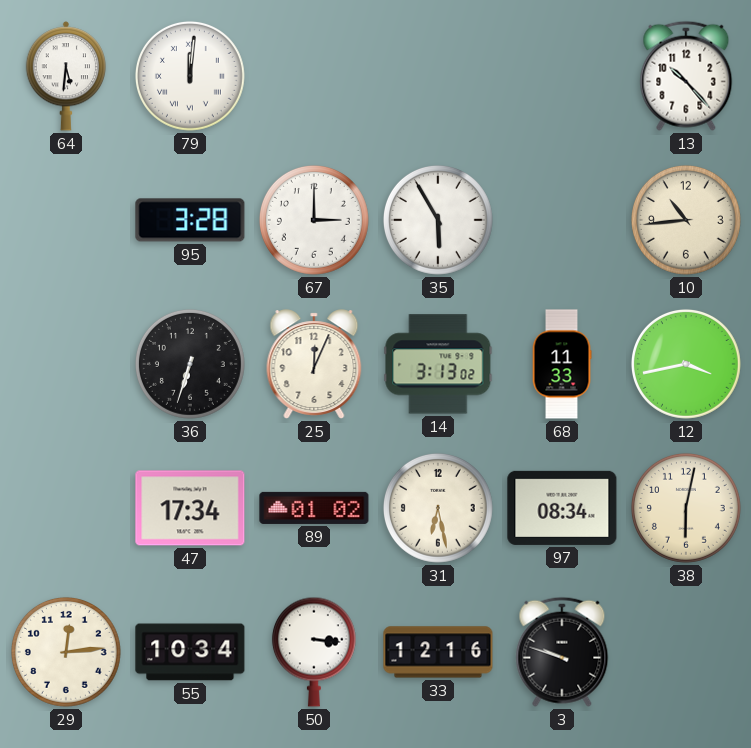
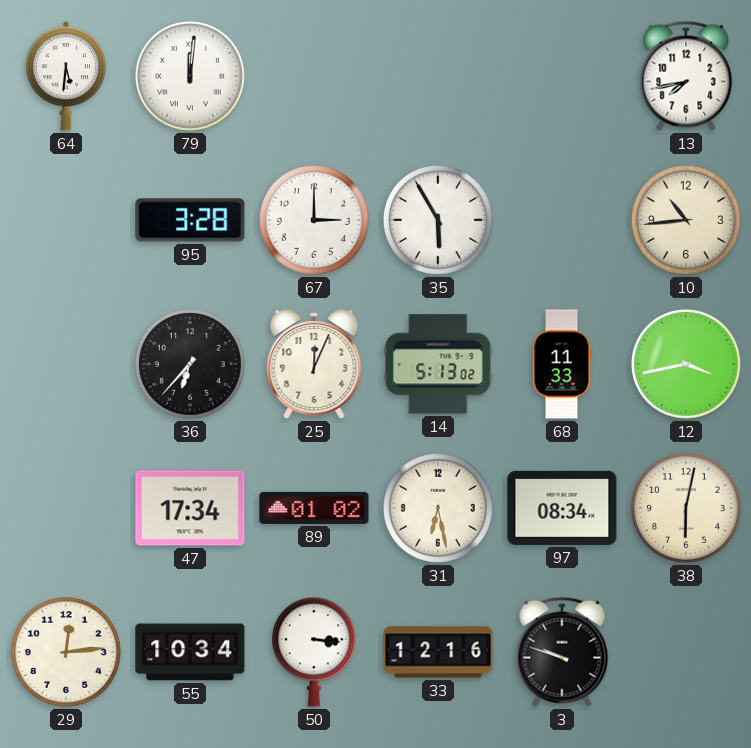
13: 10:23 -> 7:43 (686, 76)
36: 6:33 -> 6:37 (190, 364)
14: 3:13 -> 5:13 (438, 364)
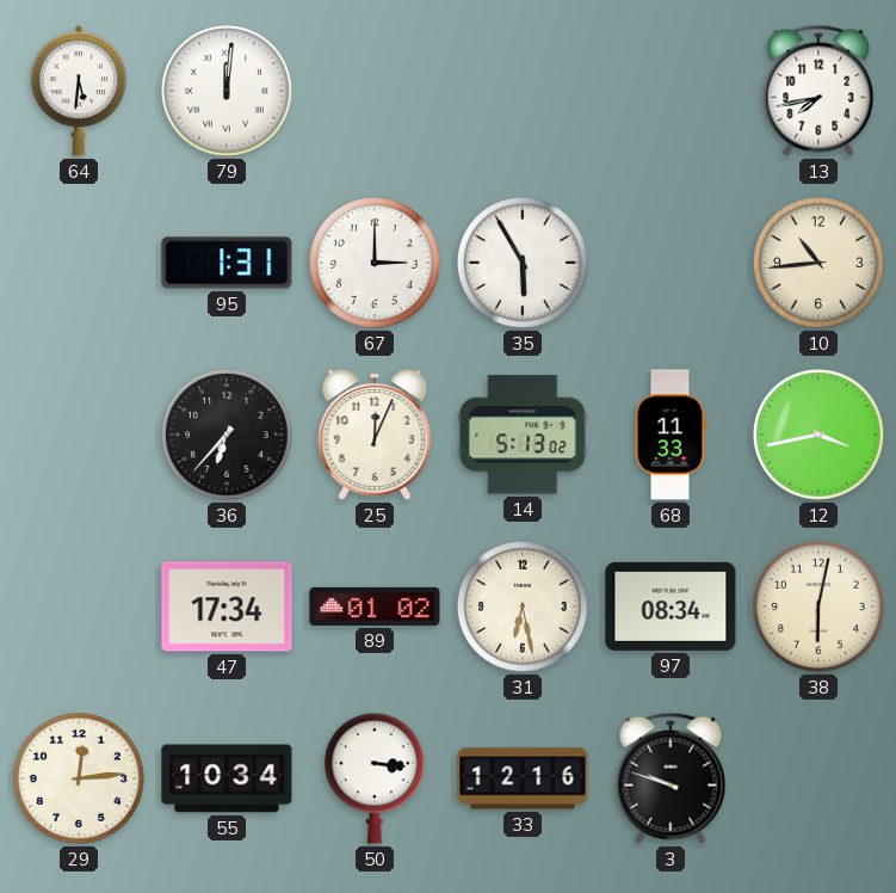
95: 3:28 -> 1:31 (227, 263)
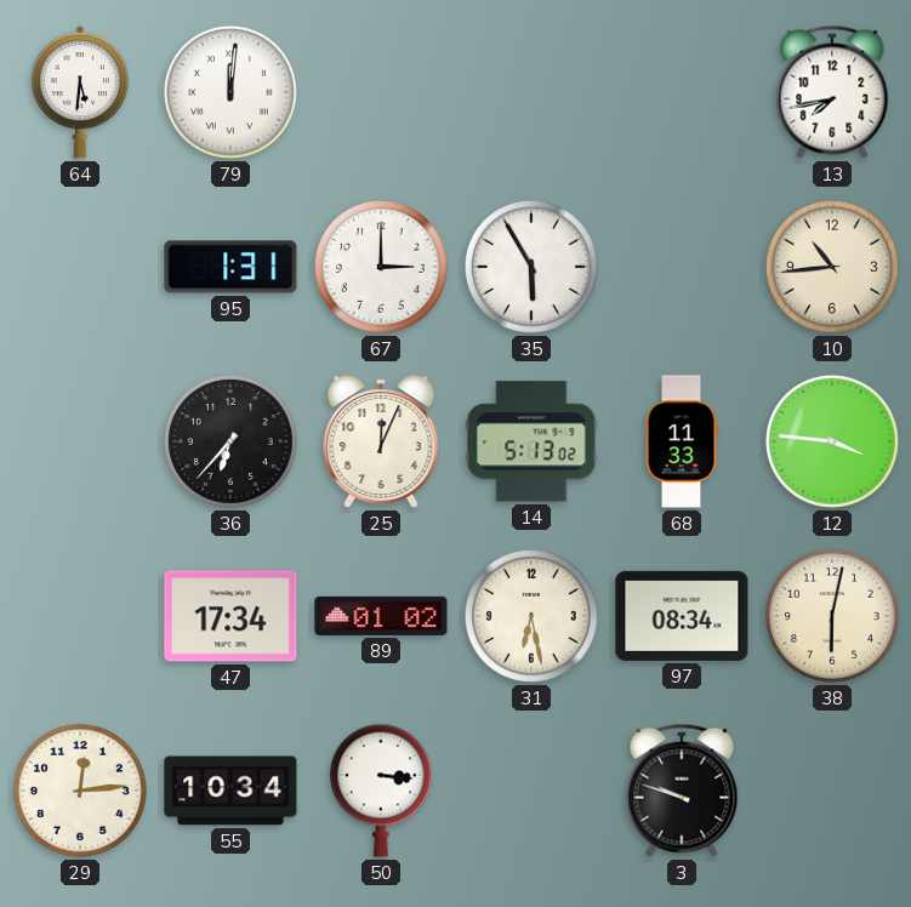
12: 3:43 -> 3:46 (832, 441)
33: 12:16 -> none (523, 778)
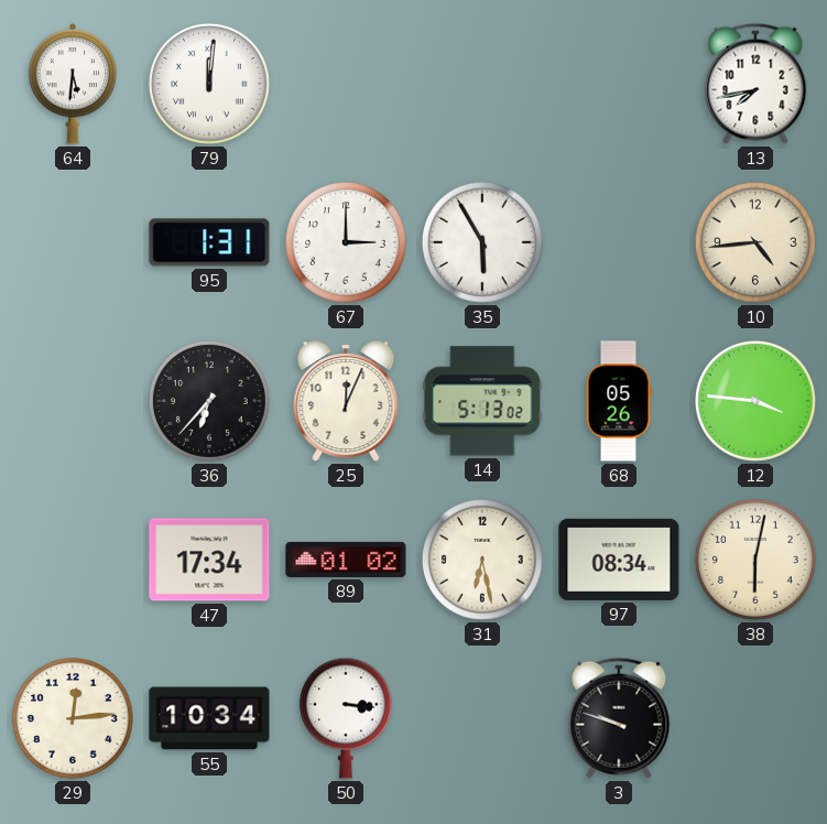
10: 10:44 -> 4:44 (755, 242)
68: 11:33 -> 05:26 (619, 401)
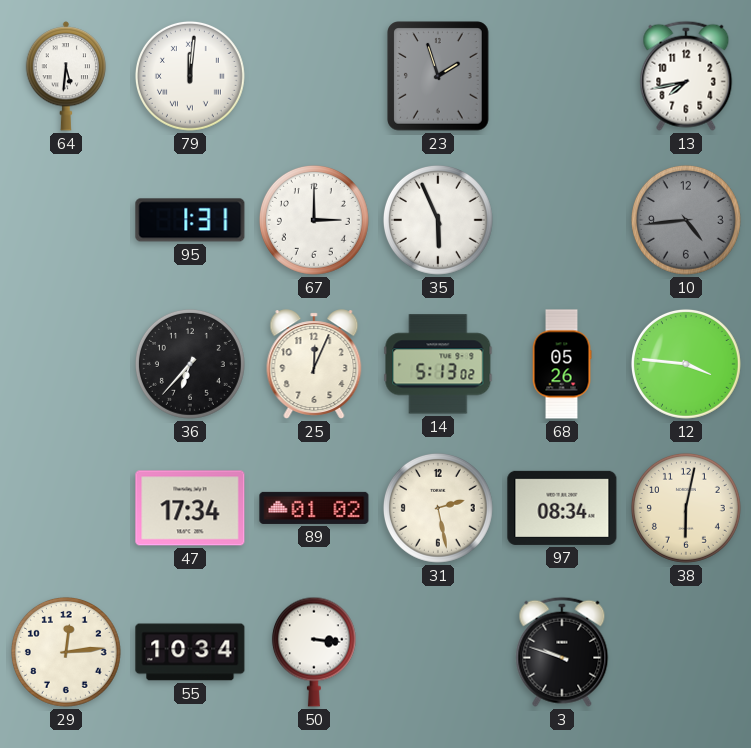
23: none -> 1:57 (438, 76)
35: 5:55 -> 5:56 (438, 220)
10 dial: cream -> grey (686, 220)
31: 6:28 -> 2:28 (438, 508)
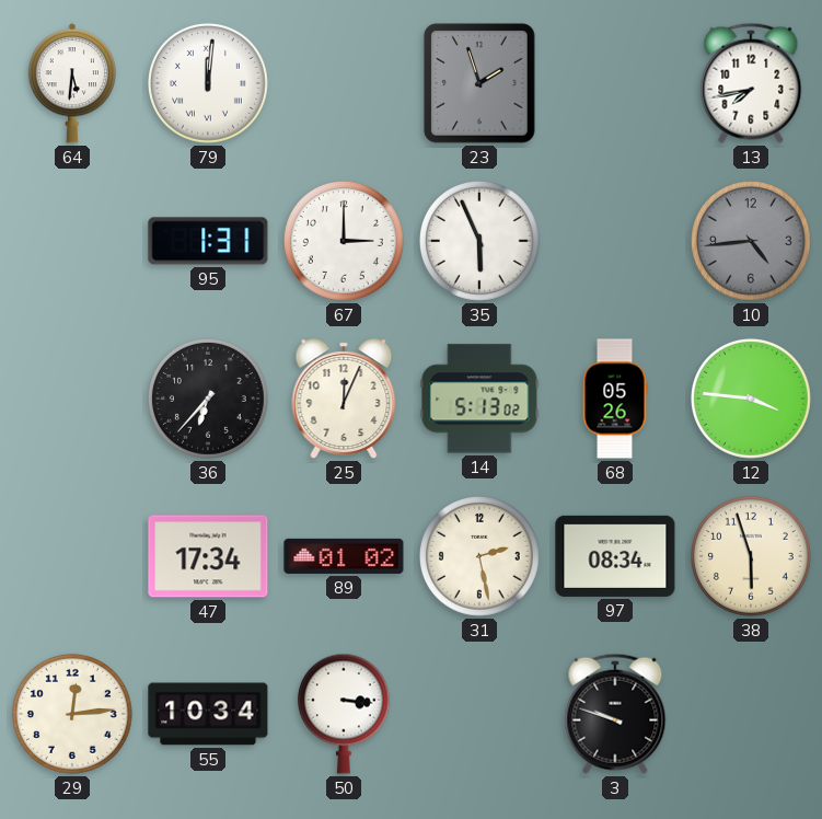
38: 6:02 -> 5:57 (751, 556)
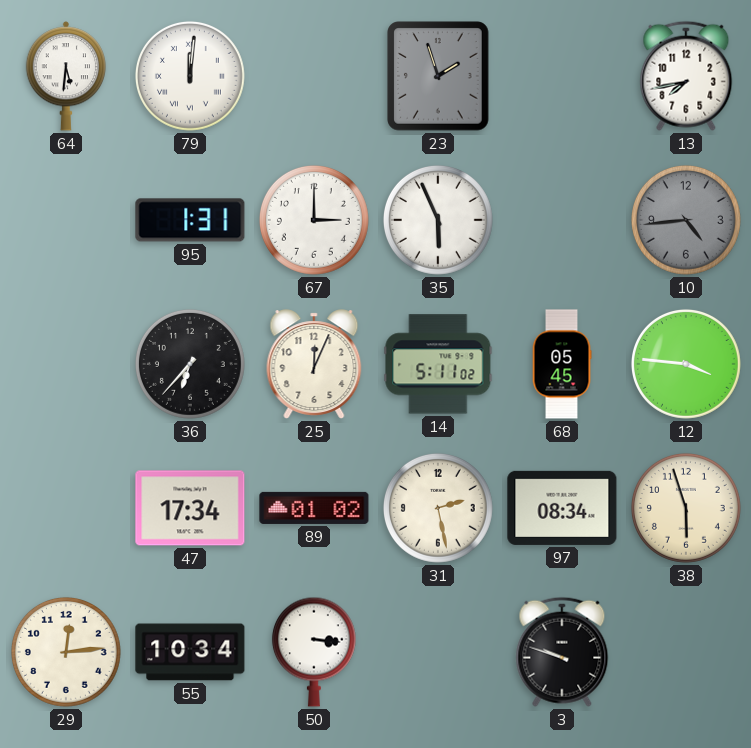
14: 5:13 -> 5:11 (438, 364)
68: 05:26 -> 05:45 (562, 364)
